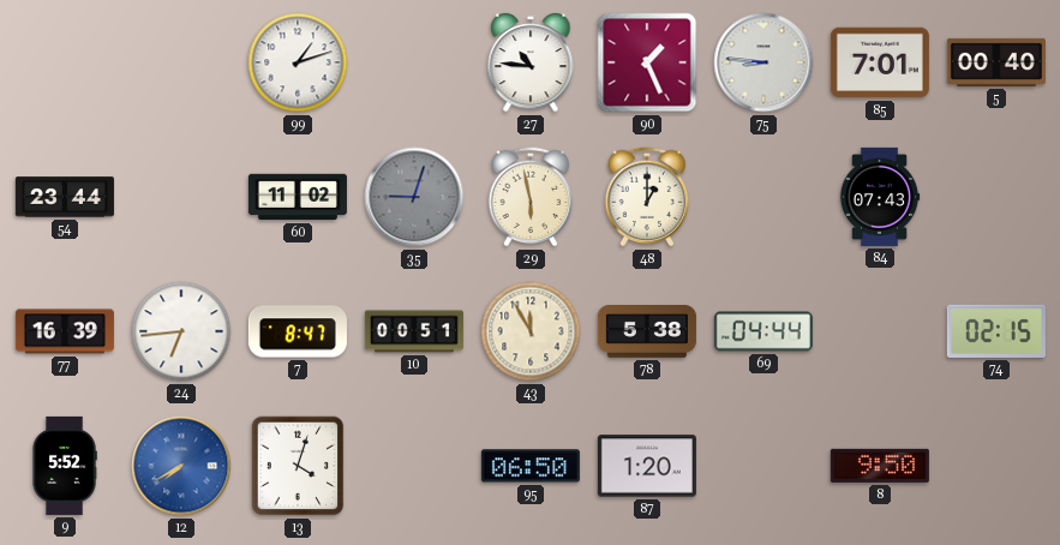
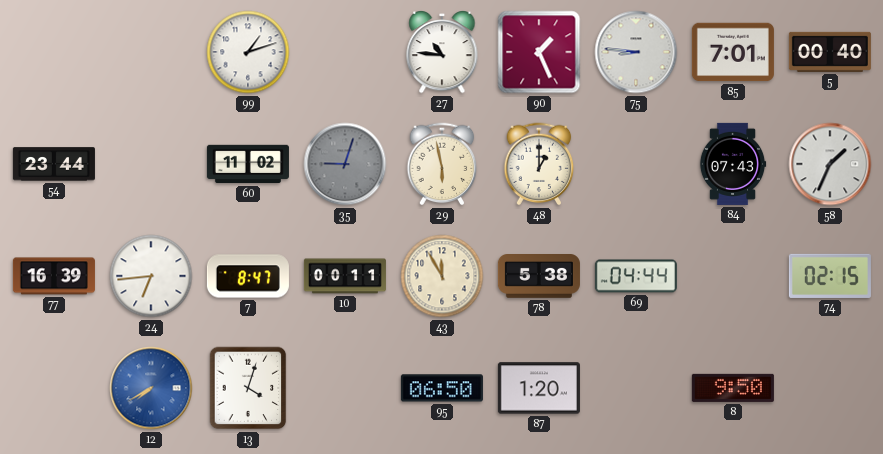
58: none -> 1:34 (830, 164)
10: 00:51 -> 00:11 (345, 276)
9: 5:52 -> none (65, 466)
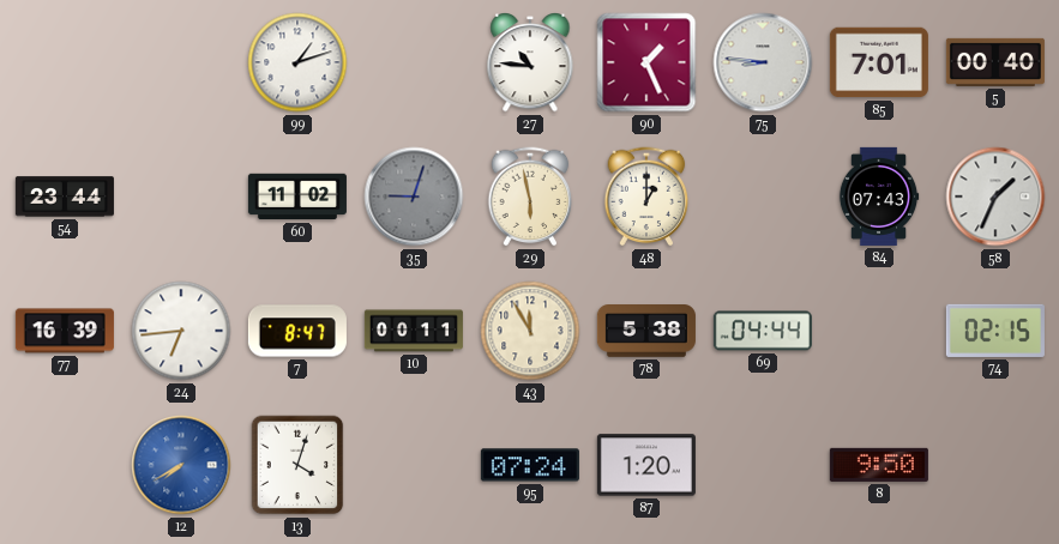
95: 06:50 -> 07:24 (530, 465)
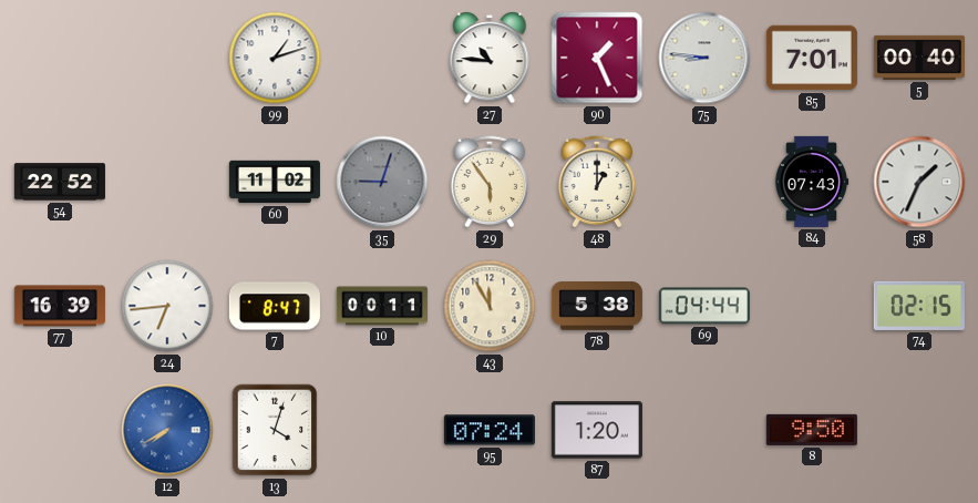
54: 23:44 -> 22:52 (60, 182)
29: 5:58 -> 5:54 (490, 182)
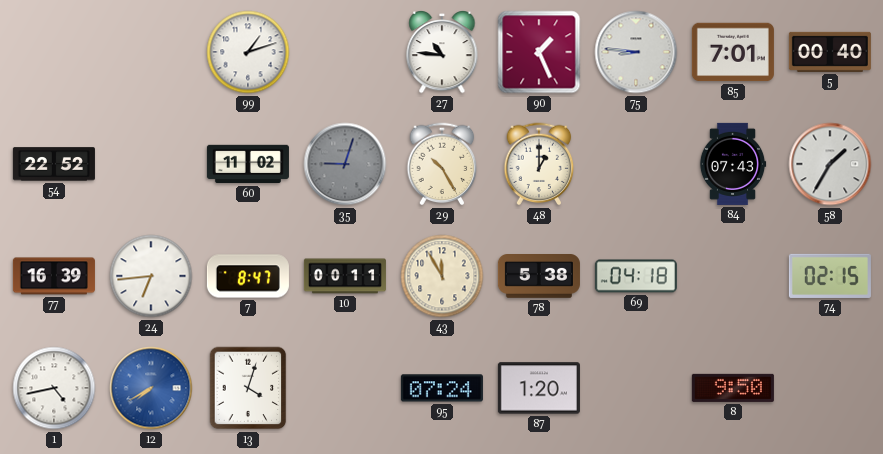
29: 5:54 -> 10:25 (442, 164)
58: 1:34 -> 1:35 (830, 164)
69: 04:44 -> 04:18 (636, 276)
1: none -> 4:43 (54, 388)
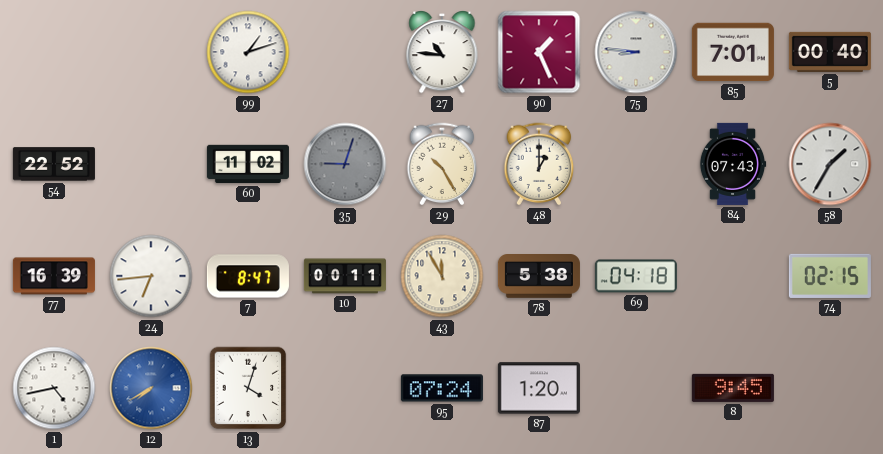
8: 9:50 -> 9:45 (733, 388)
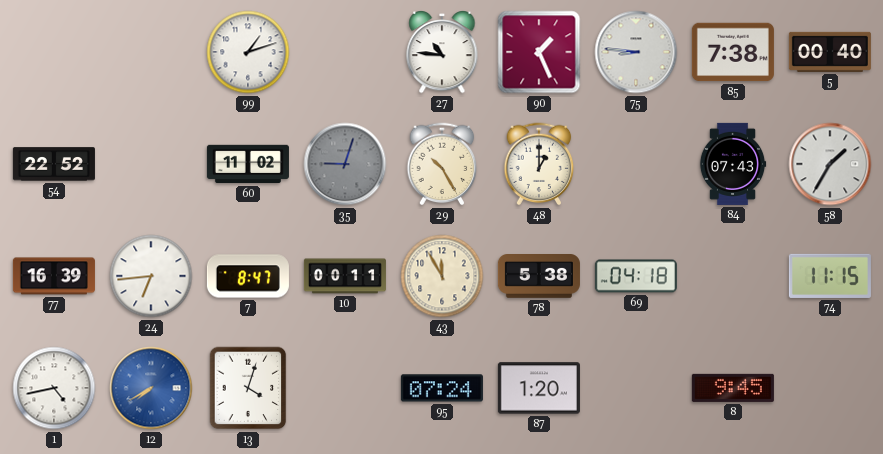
85: 7:01 -> 7:38 (733, 52)
74: 02:15 -> 11:15 (830, 276)
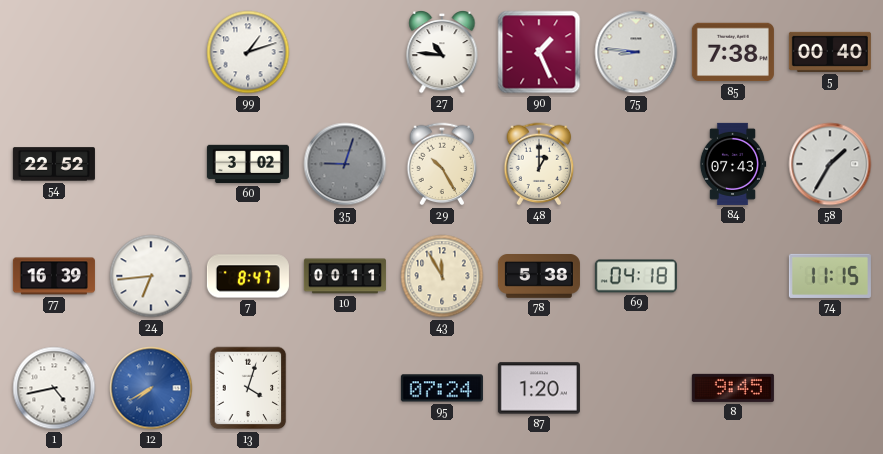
60: 11:02 -> 3:02 (248, 164)
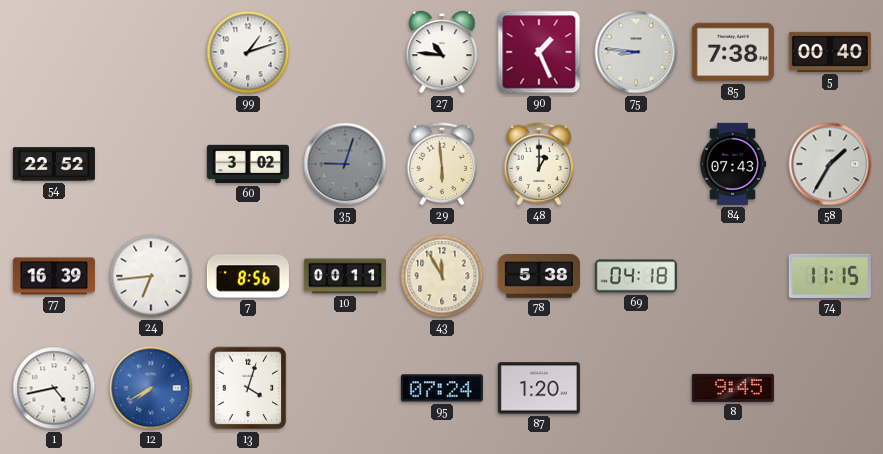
29: 10:25 -> 5:59 (442, 164)
7: 8:47 -> 8:56 (248, 276)
